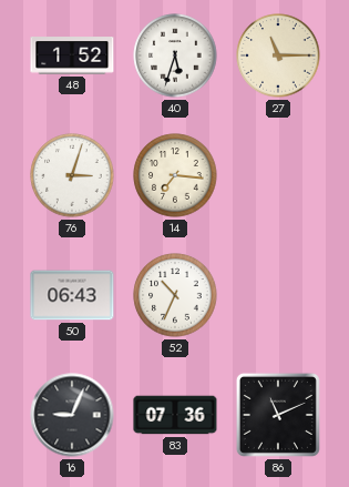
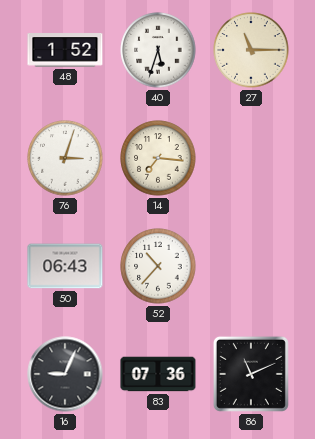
52: 10:34 -> 10:37 (158, 266)
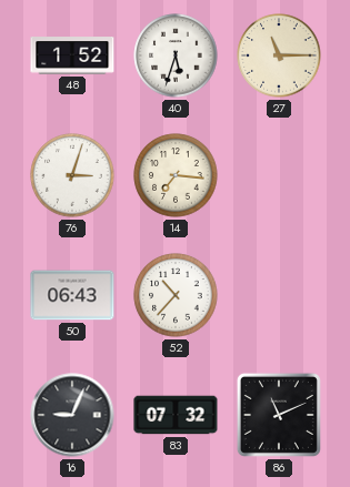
83: 07:36 -> 07:32 (176, 415)
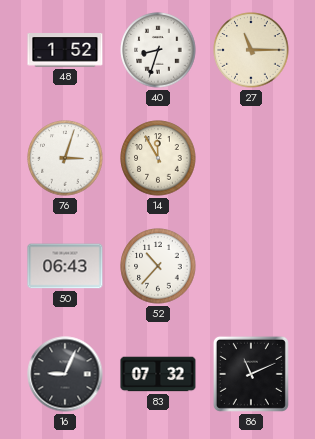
40: 5:33 -> 8:33 (158, 50)
14: 7:16 -> 11:55 (158, 158)
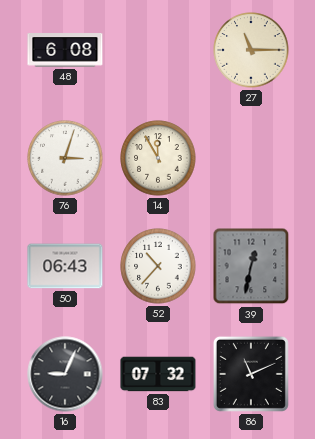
48: 1:52 -> 6:08 (65, 50)
40: 8:33 -> none (158, 50)
39: none -> 12:32 (251, 266)
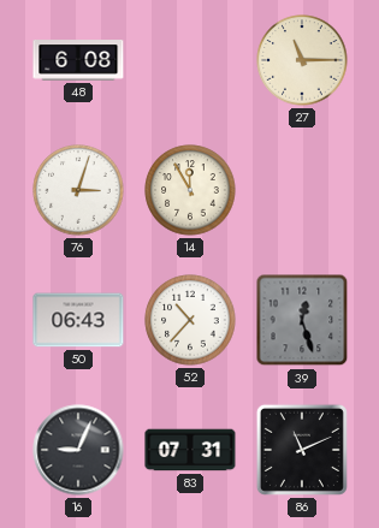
39: 12:32 -> 12:27 (302, 320)
83: 07:32 -> 07:31 (190, 450)
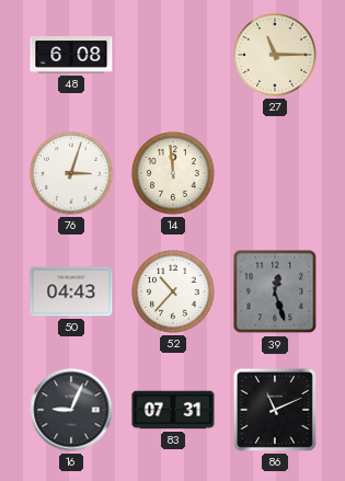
14: 11:55 -> 11:59 (173, 173)
50: 06:43 -> 04:43 (71, 291)
